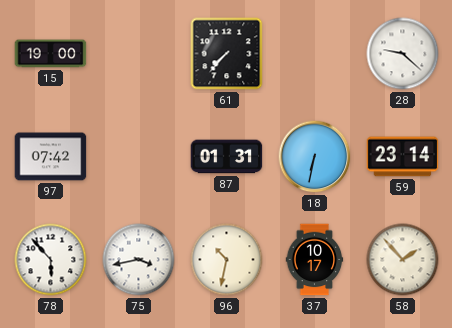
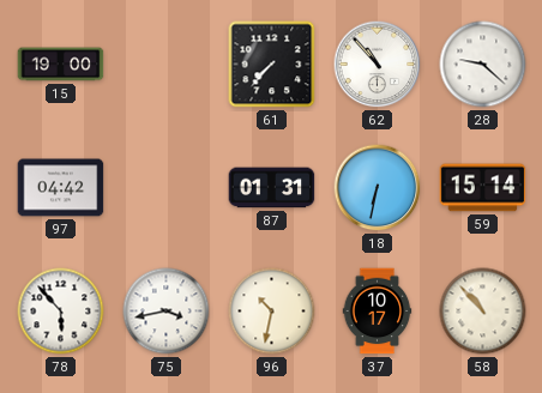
62: none -> 10:53 (378, 65)
97: 07:42 -> 04:42 (61, 188)
59: 23:14 -> 15:14 (483, 188)
58: 1:53 -> 10:53 (483, 312)
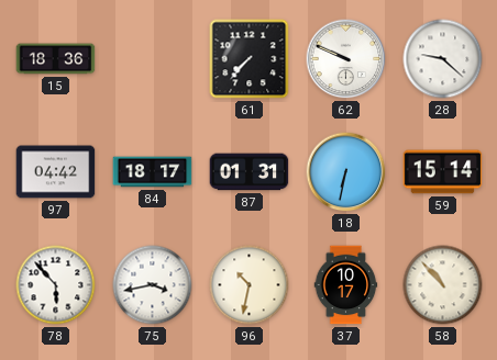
15: 19:00 -> 18:36 (56, 59)
62: 10:53 -> 9:49 (346, 59)
84: none -> 18:17 (153, 172)
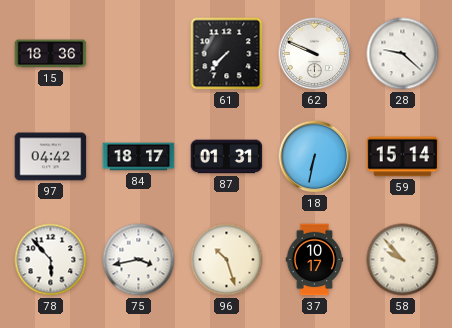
96: 10:32 -> 10:27 (227, 260)
58: 10:53 -> 9:53 (403, 260)
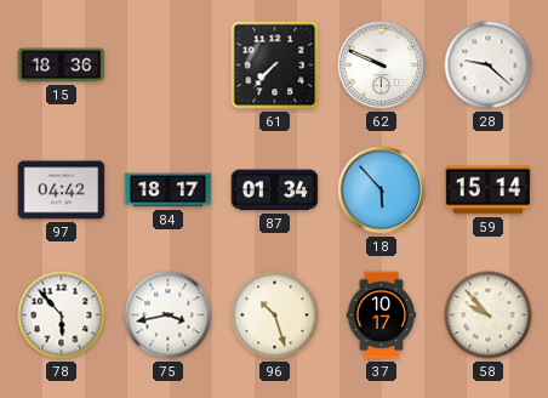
87: 01:31 -> 01:34 (275, 191)
18: 6:32 -> 5:53 (382, 191)
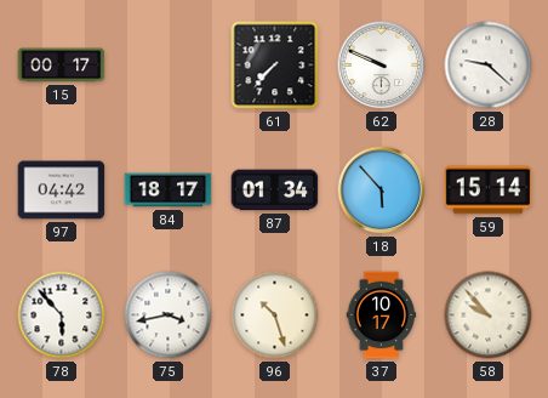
15: 18:36 -> 00:17 (62, 66)
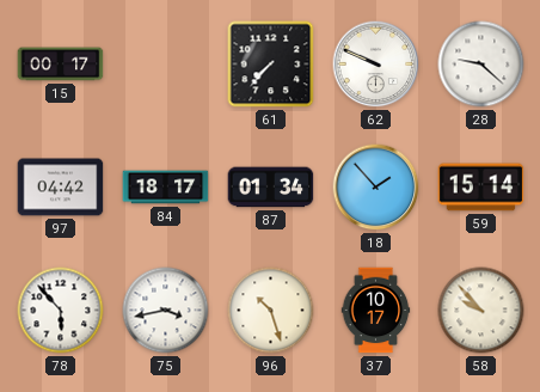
18: 5:53 -> 1:53 (376, 188)
